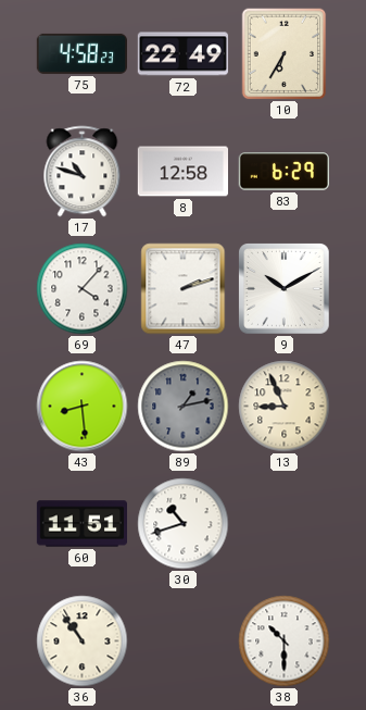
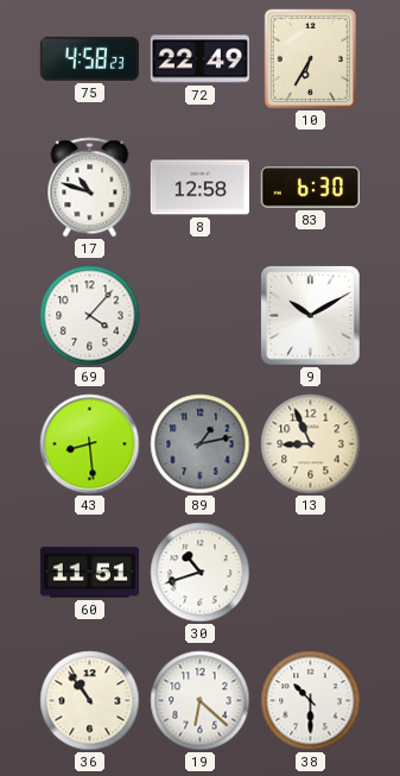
83: 6:29 -> 6:30 (310, 188)
47: 2:12 -> none (184, 289)
19: none -> 6:22 (201, 701)
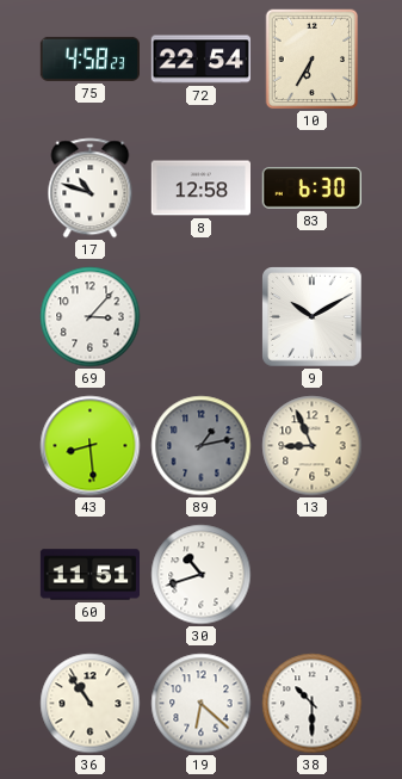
72: 22:49 -> 22:54 (200, 60)
69: 4:07 -> 3:07 (91, 317)
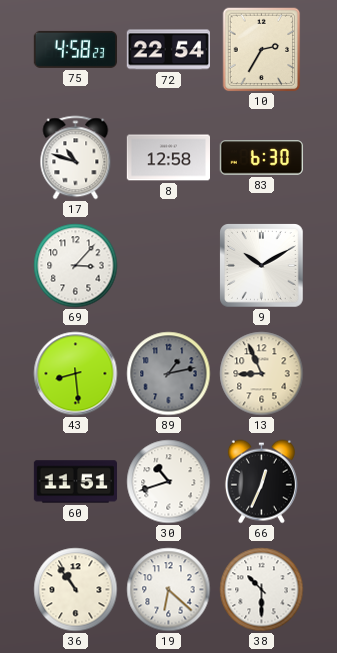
10: 6:35 -> 2:35 (262, 50)
66: none -> 12:34 (261, 482)
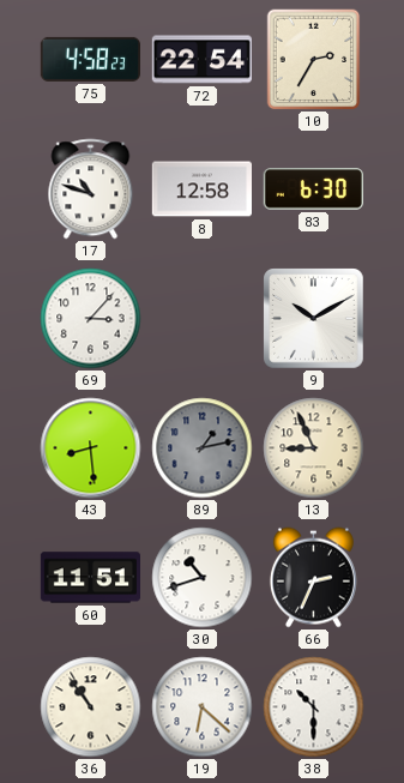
66: 12:34 -> 2:34 (313, 578)
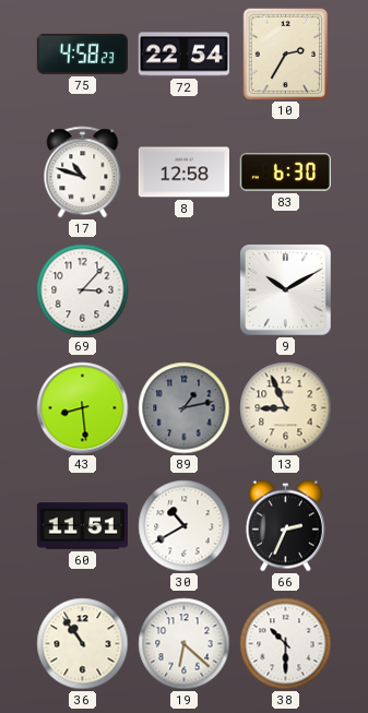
30: 10:42 -> 10:40 (185, 526)
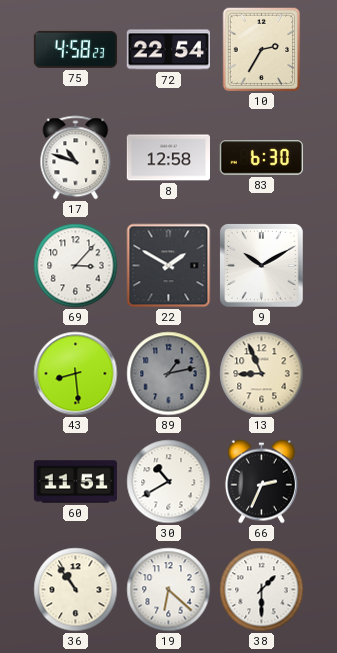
22: none -> 1:50 (169, 266)
38: 10:30 -> 1:30 (262, 590)
